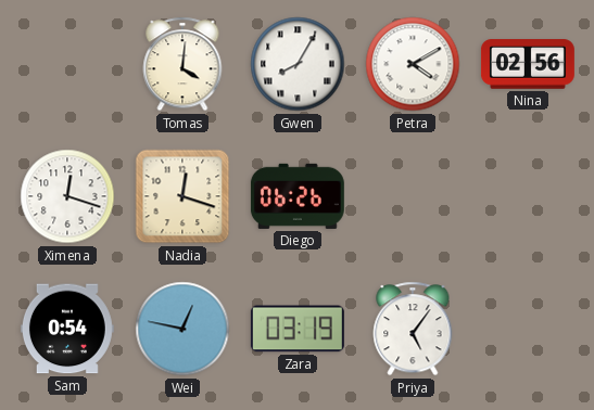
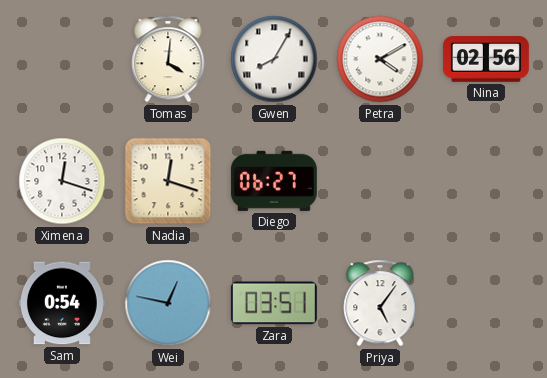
Diego: 06:26 -> 06:27 (274, 181)
Zara: 03:19 -> 03:51 (274, 303)
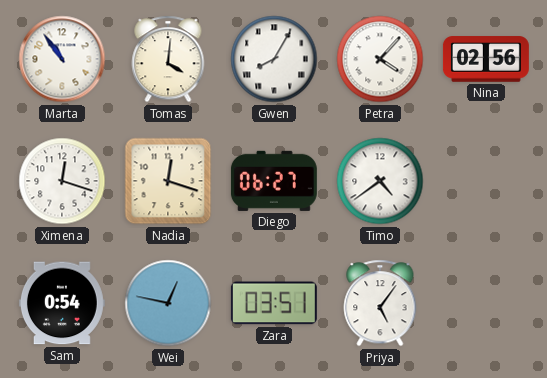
Marta: none -> 10:54 (62, 59)
Petra: 4:10 -> 4:07 (380, 59)
Timo: none -> 4:39 (380, 181)
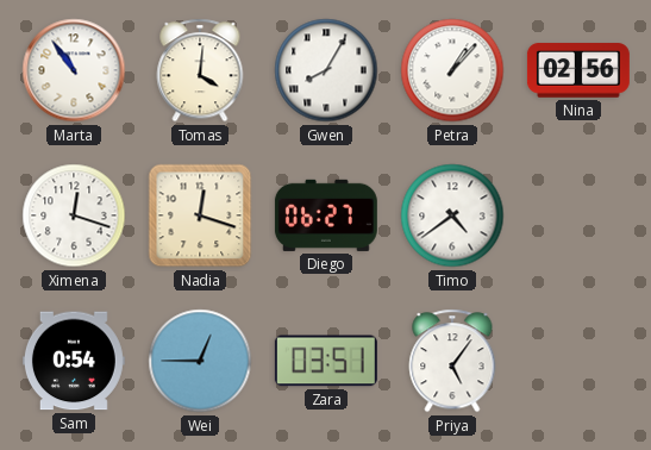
Petra: 4:07 -> 1:07 (452, 70)
Wei: 12:47 -> 12:45 (200, 361)
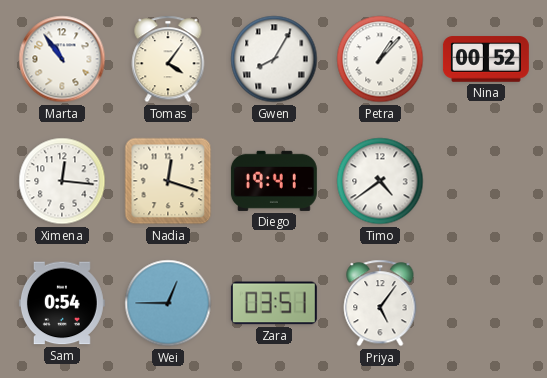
Tomas: 4:01 -> 4:06 (168, 59)
Nina: 02:56 -> 00:52 (486, 59)
Ximena: 12:18 -> 12:16 (62, 181)
Diego: 06:27 -> 19:41 (274, 181)
